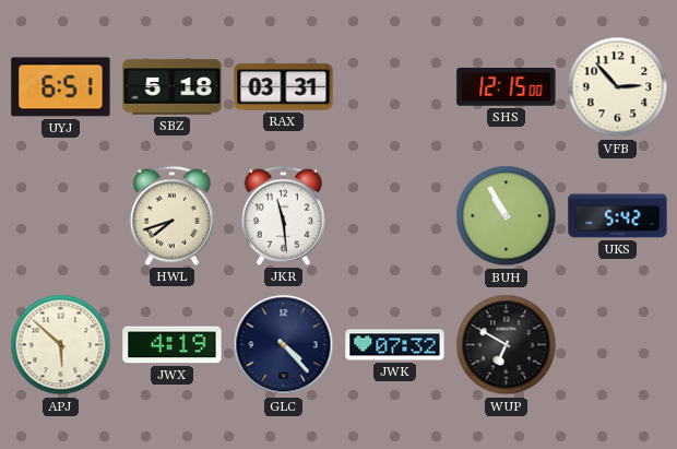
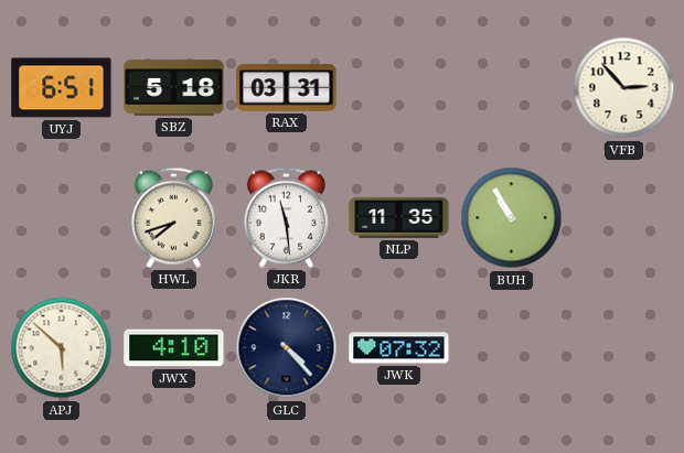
SHS: 12:15 -> none (507, 87)
NLP: none -> 11:35 (399, 217)
UKS: 5:42 -> none (618, 216)
JWX: 4:19 -> 4:10 (174, 348)
WUP: 6:50 -> none (507, 345)
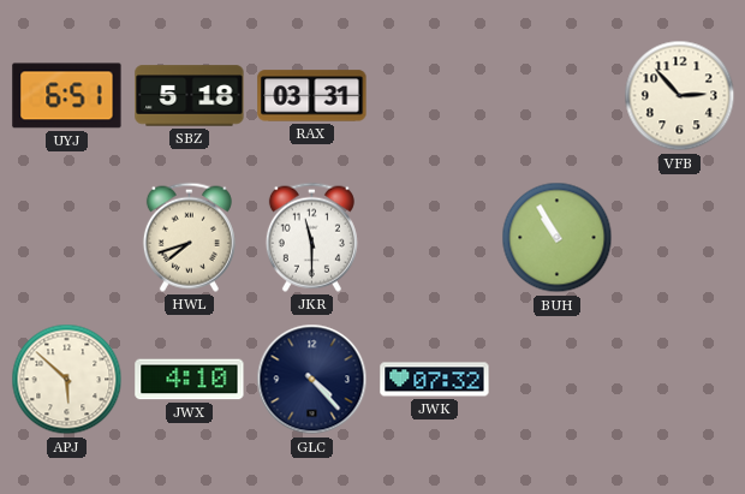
JKR: 11:29 -> 11:30 (311, 237)
NLP: 11:35 -> none (399, 217)
